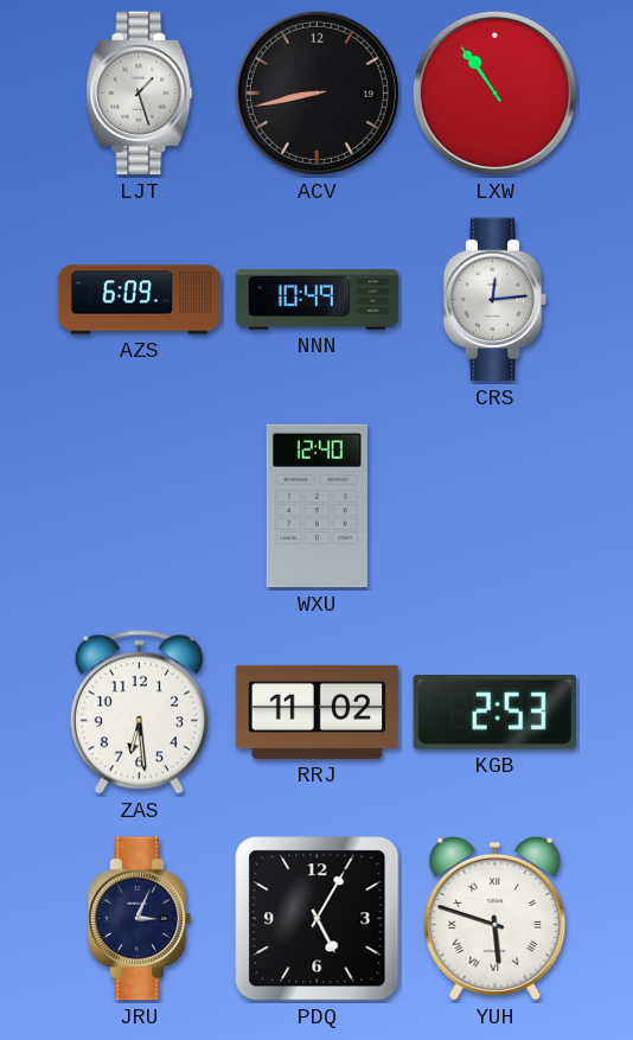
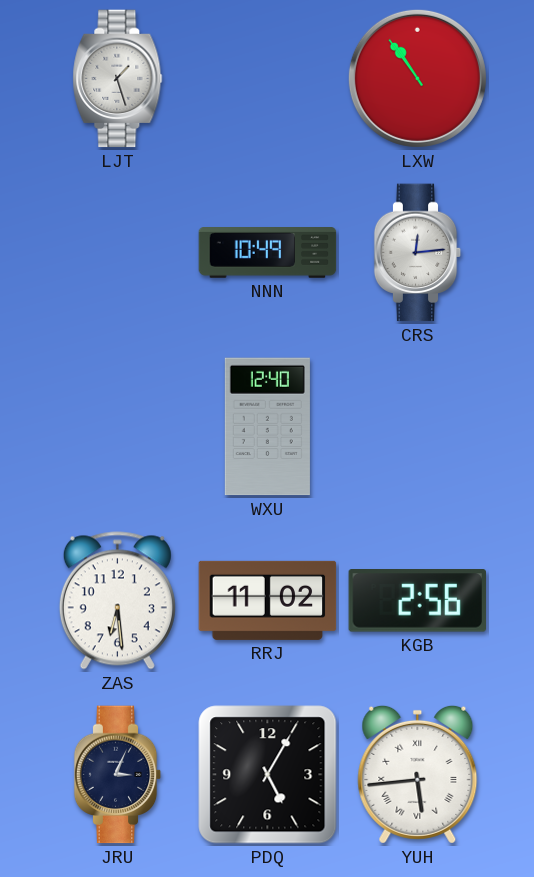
ACV: 8:43 -> none (316, 92)
AZS: 6:09 -> none (140, 300)
KGB: 2:53 -> 2:56 (417, 601)
YUH: 5:48 -> 5:44 (418, 774)
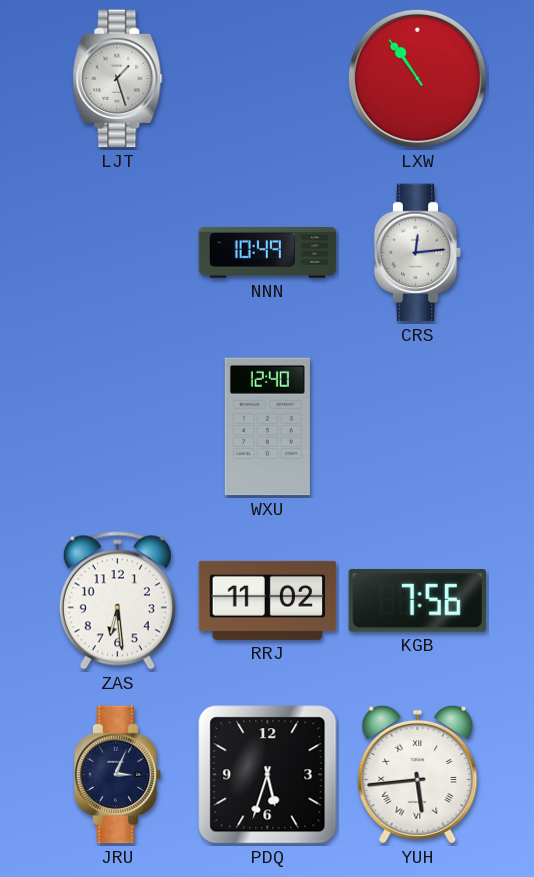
KGB: 2:56 -> 7:56 (417, 601)
PDQ: 5:05 -> 5:33 (268, 775)
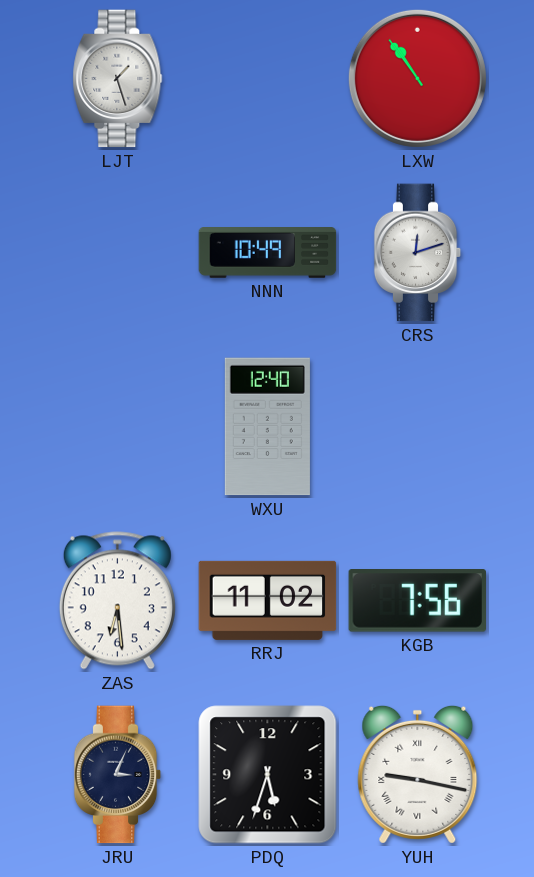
CRS: 12:14 -> 12:12 (418, 253)
YUH: 5:44 -> 9:17 (418, 774)
